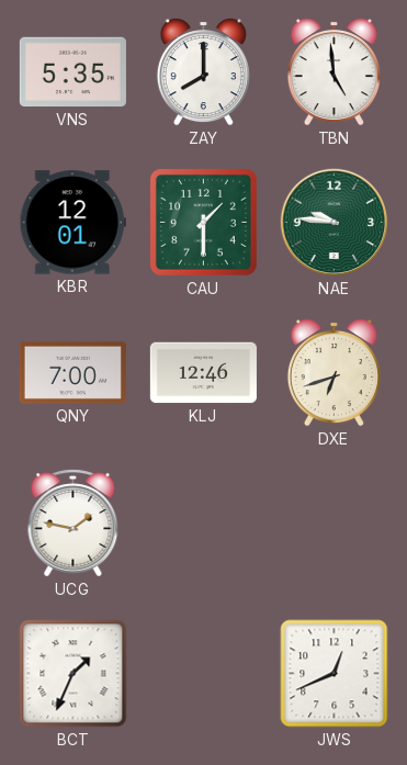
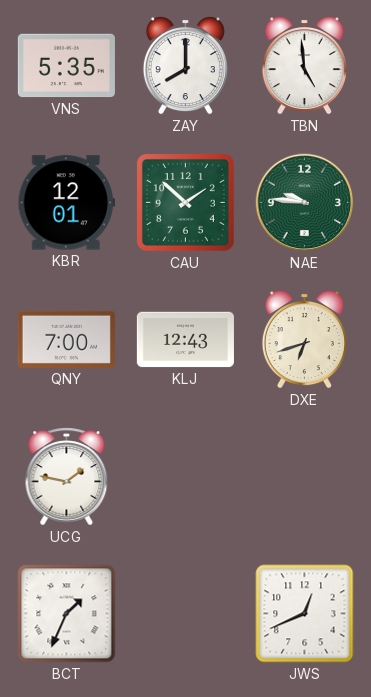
CAU: 1:30 -> 1:52 (185, 202)
KLJ: 12:46 -> 12:43 (185, 340)
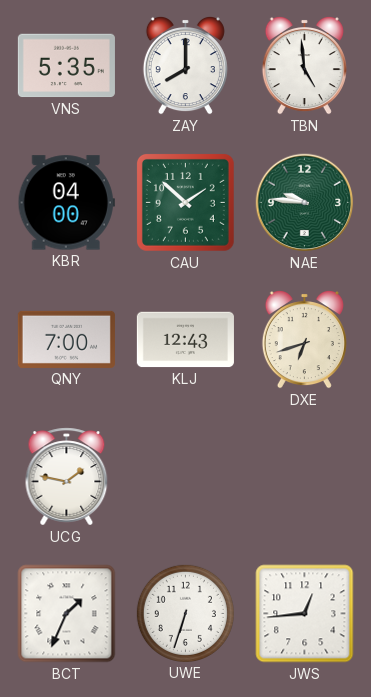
KBR: 12:01 -> 04:00 (66, 203)
UWE: none -> 6:33 (185, 613)
JWS: 12:41 -> 12:44 (305, 614)
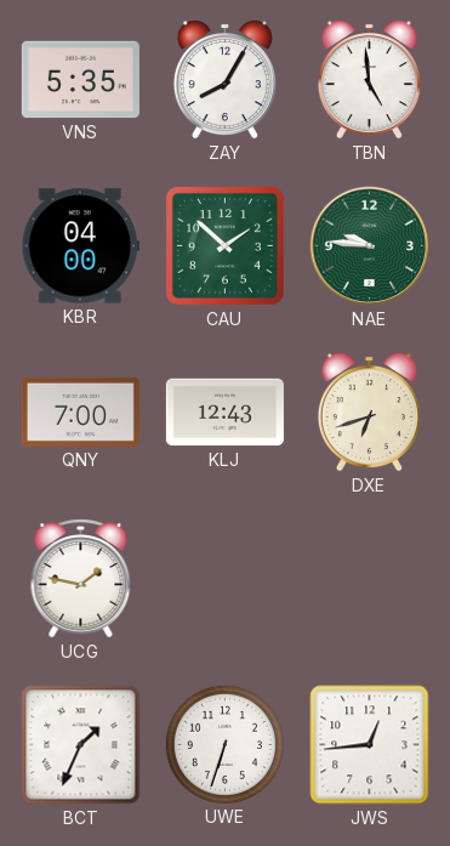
ZAY: 8:00 -> 8:05 (224, 79)
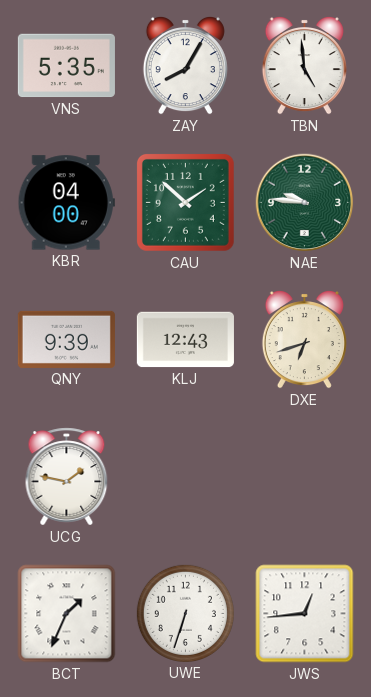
QNY: 7:00 -> 9:39 (66, 339)
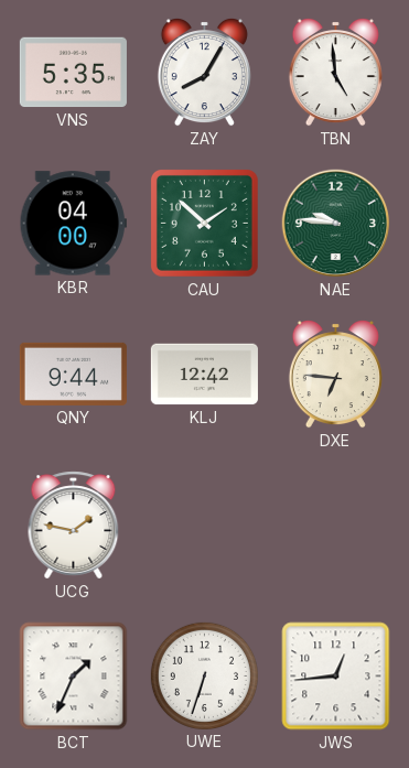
QNY: 9:39 -> 9:44 (73, 374)
KLJ: 12:43 -> 12:42 (204, 375)
DXE: 6:42 -> 6:46 (335, 374)
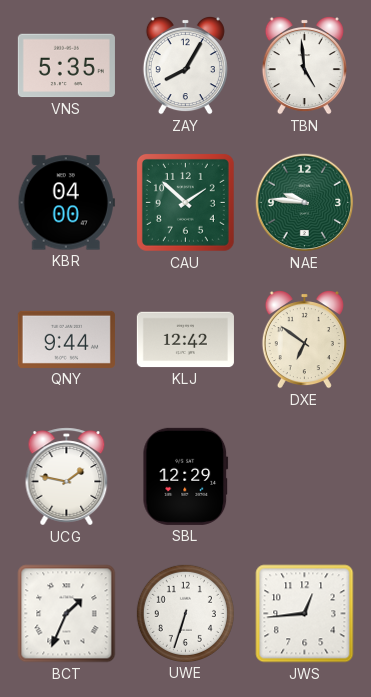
DXE: 6:46 -> 6:51 (304, 339)
SBL: none -> 12:29 (186, 476)
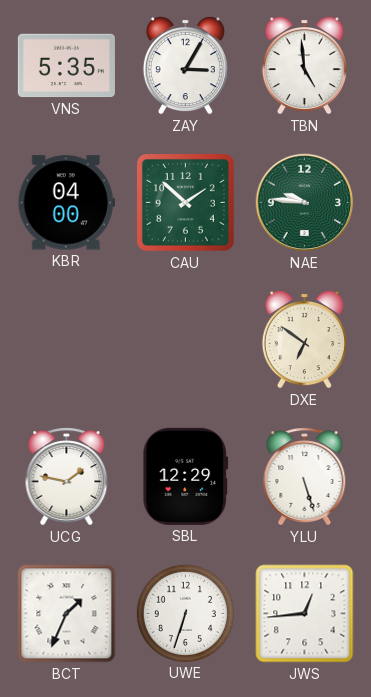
ZAY: 8:05 -> 3:05 (185, 65)
QNY: 9:44 -> none (66, 339)
KLJ: 12:42 -> none (185, 340)
YLU: none -> 5:27 (305, 477)
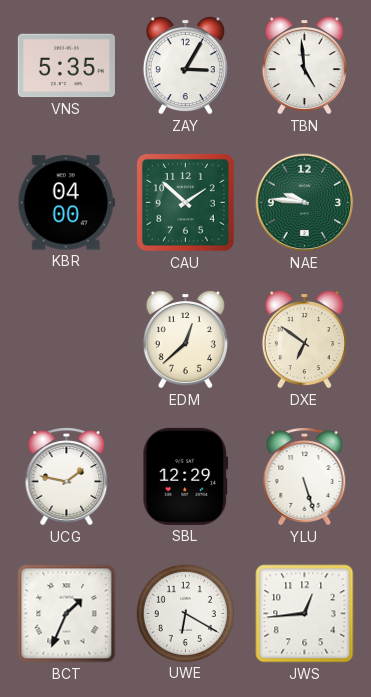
EDM: none -> 12:38 (185, 339)
UWE: 6:33 -> 6:20 (185, 613)
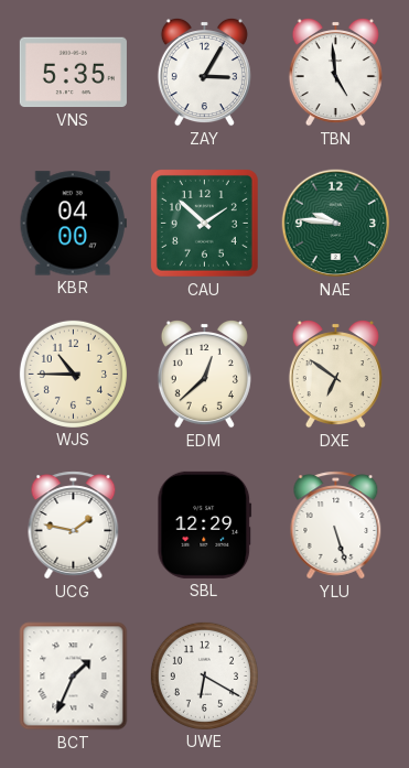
WJS: none -> 10:45 (73, 374)
JWS: 12:44 -> none (305, 614)
